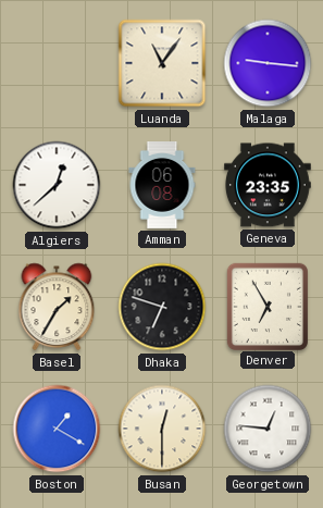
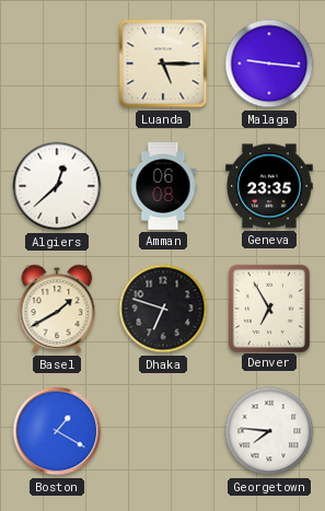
Luanda: 11:06 -> 5:15 (163, 63)
Basel: 1:35 -> 1:40 (57, 309)
Busan: 12:30 -> none (162, 429)
Georgetown: 12:46 -> 7:46 (269, 431)
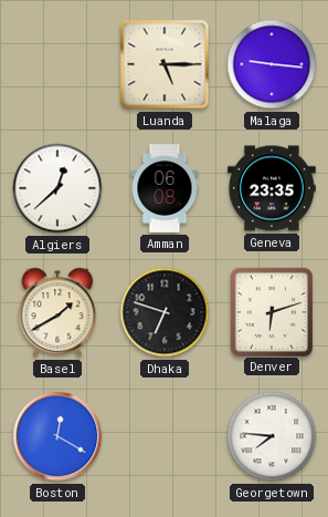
Denver: 6:55 -> 6:12 (271, 311)
Boston: 1:20 -> 12:20 (57, 436)
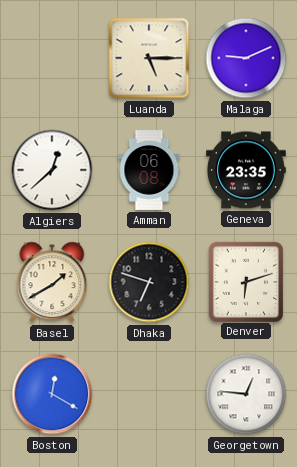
Malaga: 9:16 -> 9:11 (246, 58)
Georgetown: 7:46 -> 12:46 (246, 394)
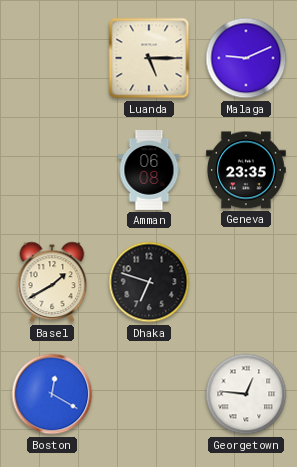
Algiers: 12:38 -> none (52, 170)
Denver: 6:12 -> none (245, 281)
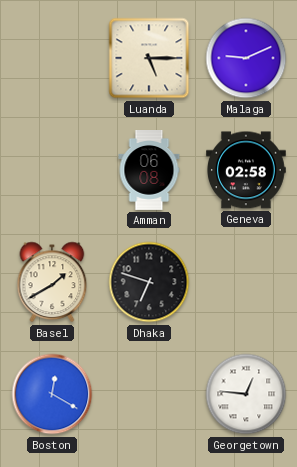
Geneva: 23:35 -> 02:58 (247, 170)
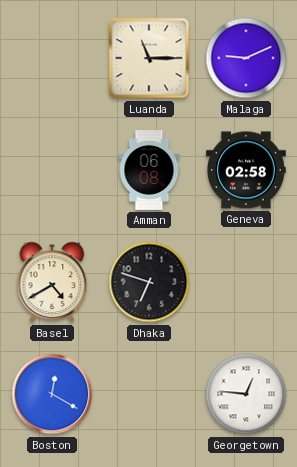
Luanda: 5:15 -> 11:15 (149, 58)
Basel: 1:40 -> 4:40 (52, 282)
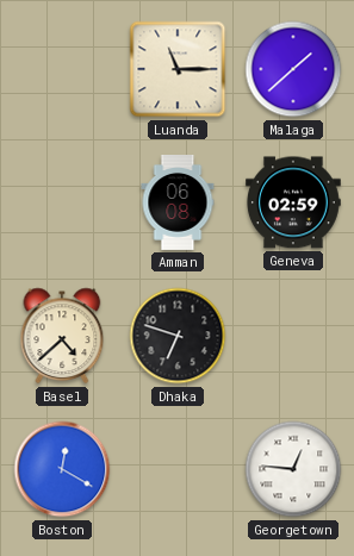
Malaga: 9:11 -> 1:38 (293, 69)
Geneva: 02:58 -> 02:59 (294, 202)
Basel: 4:40 -> 4:38 (62, 336)
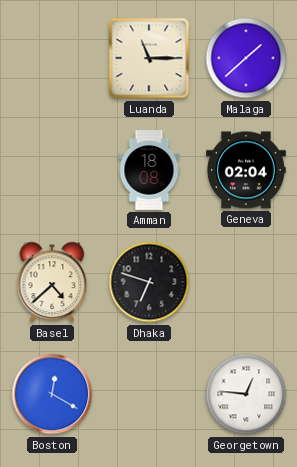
Amman: 06:08 -> 18:08 (149, 171)
Geneva: 02:59 -> 02:04 (247, 170)
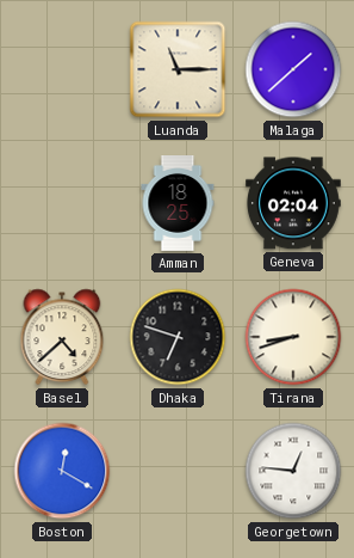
Amman: 18:08 -> 18:25 (178, 204)
Tirana: none -> 8:42 (293, 337)
